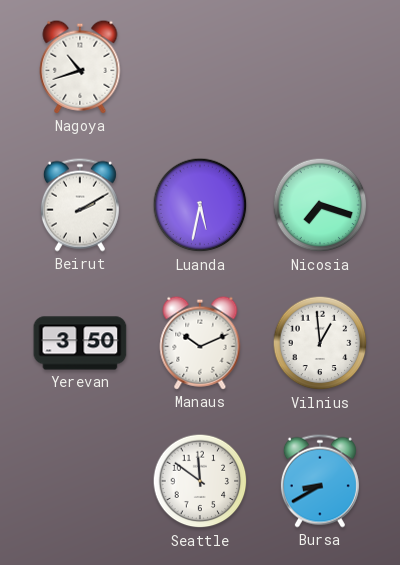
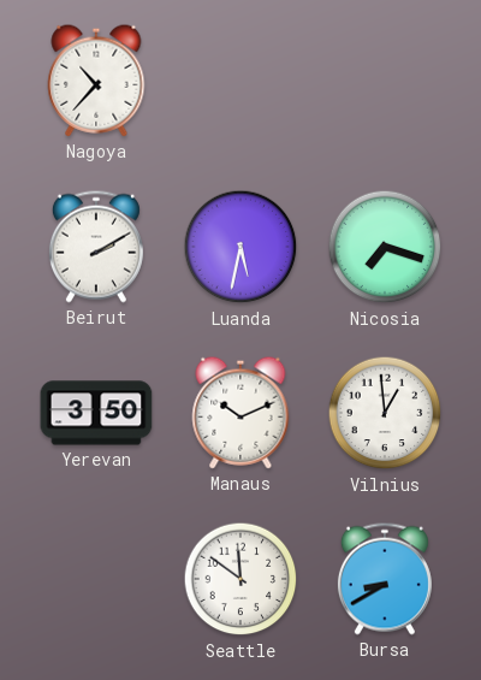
Nagoya: 10:42 -> 10:37 (96, 81)
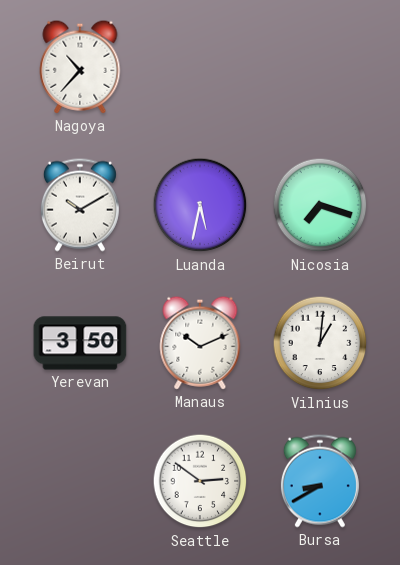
Beirut: 2:10 -> 10:10 (80, 205)
Vilnius: 12:59 -> 1:01 (320, 343)
Seattle: 11:51 -> 2:51 (200, 481)
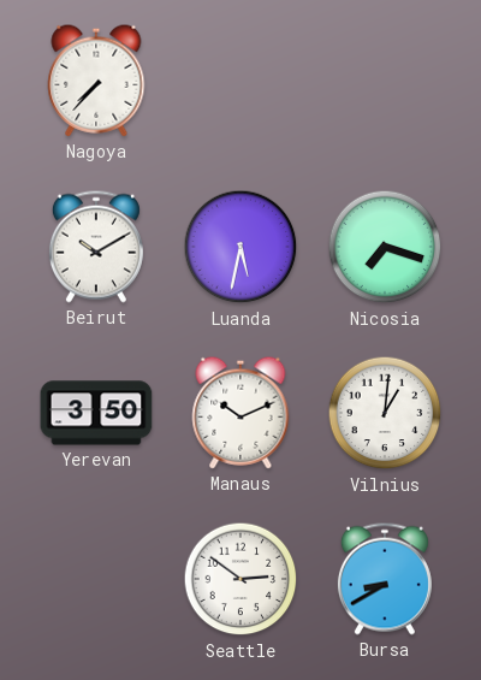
Nagoya: 10:37 -> 7:37 (96, 81)
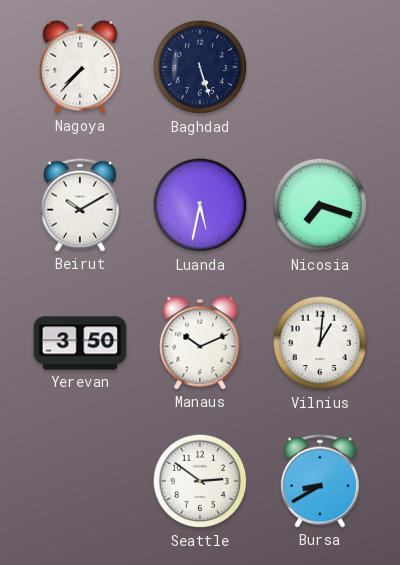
Baghdad: none -> 5:27 (200, 67)
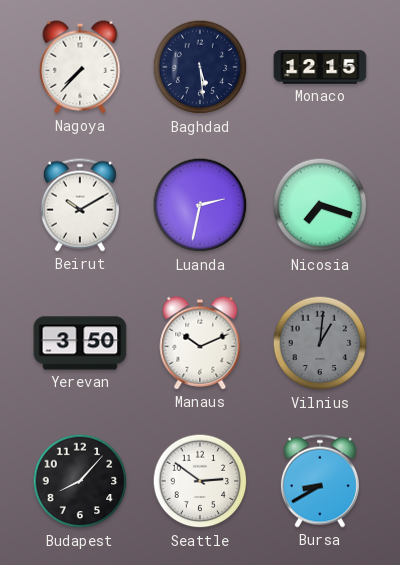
Baghdad: 5:27 -> 5:29 (200, 67)
Monaco: none -> 12:15 (320, 67)
Luanda: 5:32 -> 2:32 (200, 205)
Vilnius dial: white -> grey (320, 343)
Budapest: none -> 8:07 (80, 481)
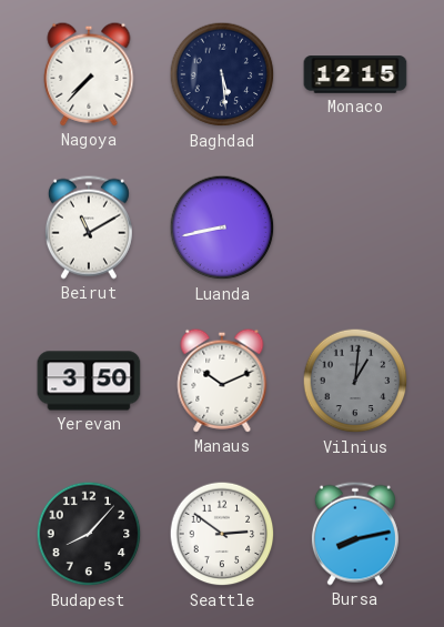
Beirut: 10:10 -> 11:10 (89, 227)
Luanda: 2:32 -> 8:43 (222, 227)
Nicosia: 7:18 -> none (320, 205)
Bursa: 8:40 -> 8:13 (355, 534)
